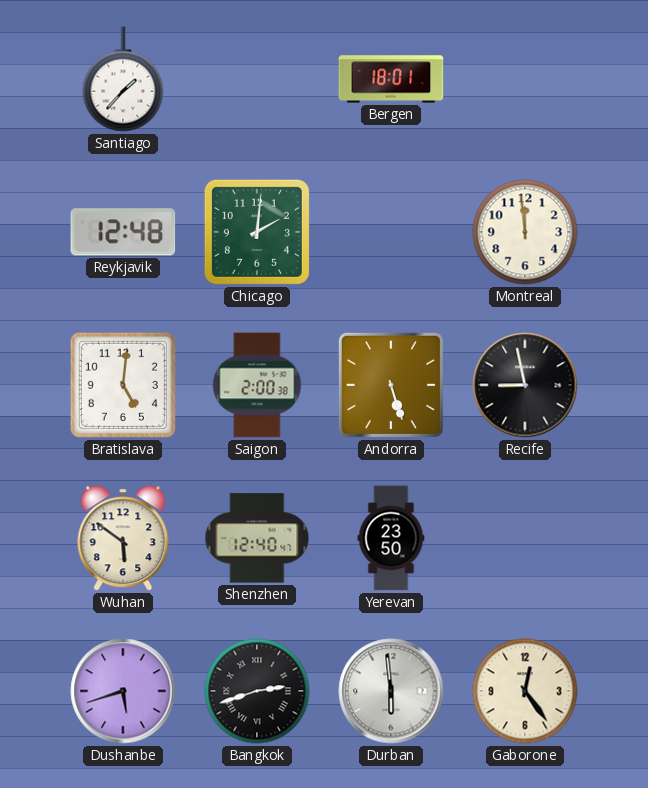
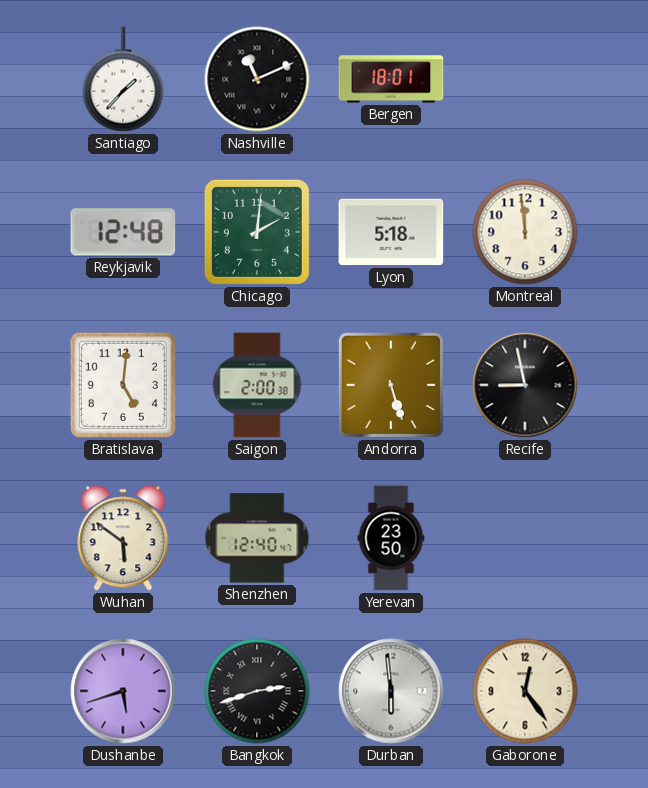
Nashville: none -> 11:11 (257, 79)
Lyon: none -> 5:18 (391, 232)
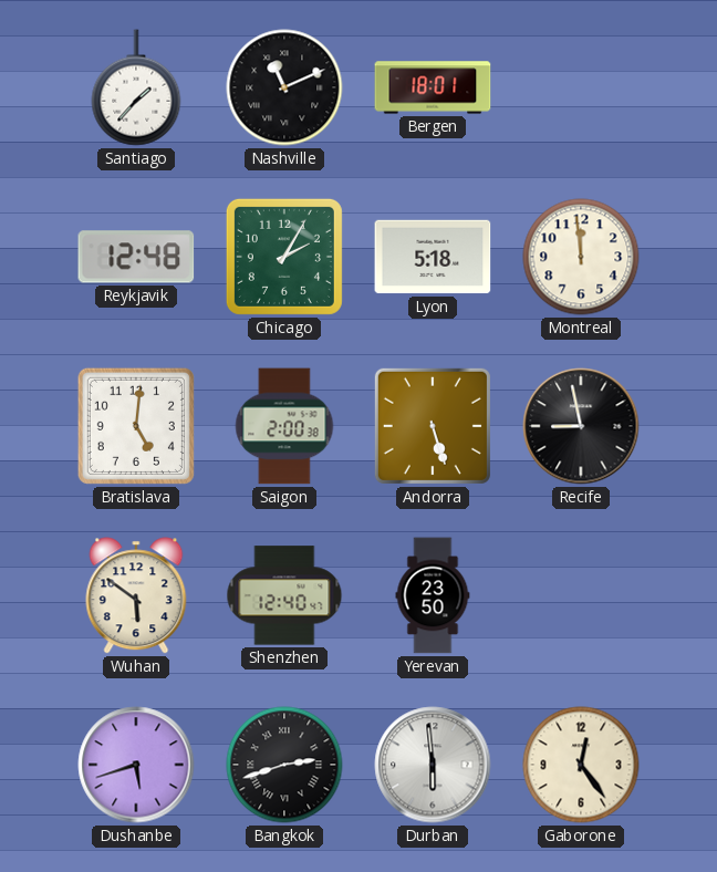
Chicago: 2:01 -> 2:05 (284, 257)
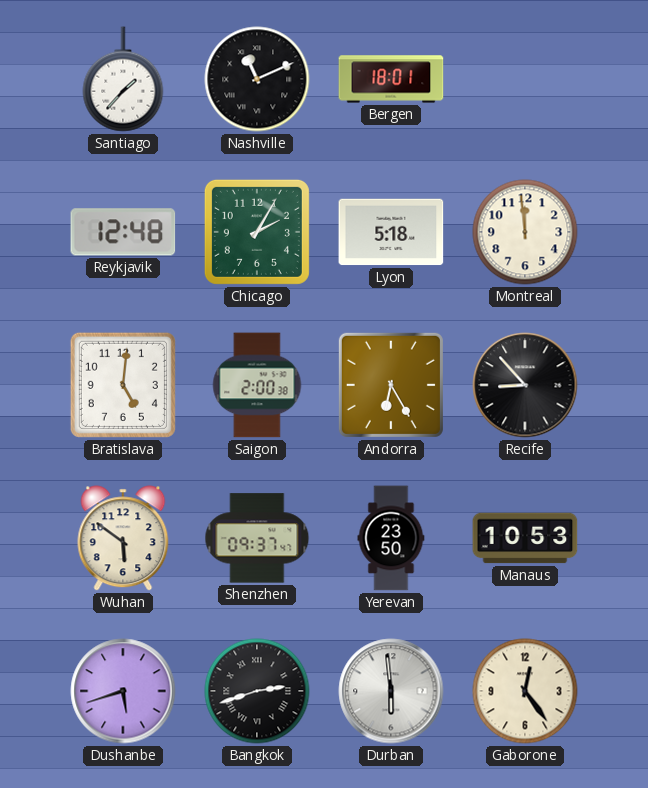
Andorra: 5:27 -> 6:25 (391, 385)
Recife: 8:58 -> 8:53 (525, 385)
Shenzhen: 12:40 -> 09:37 (257, 538)
Manaus: none -> 10:53 (525, 538)
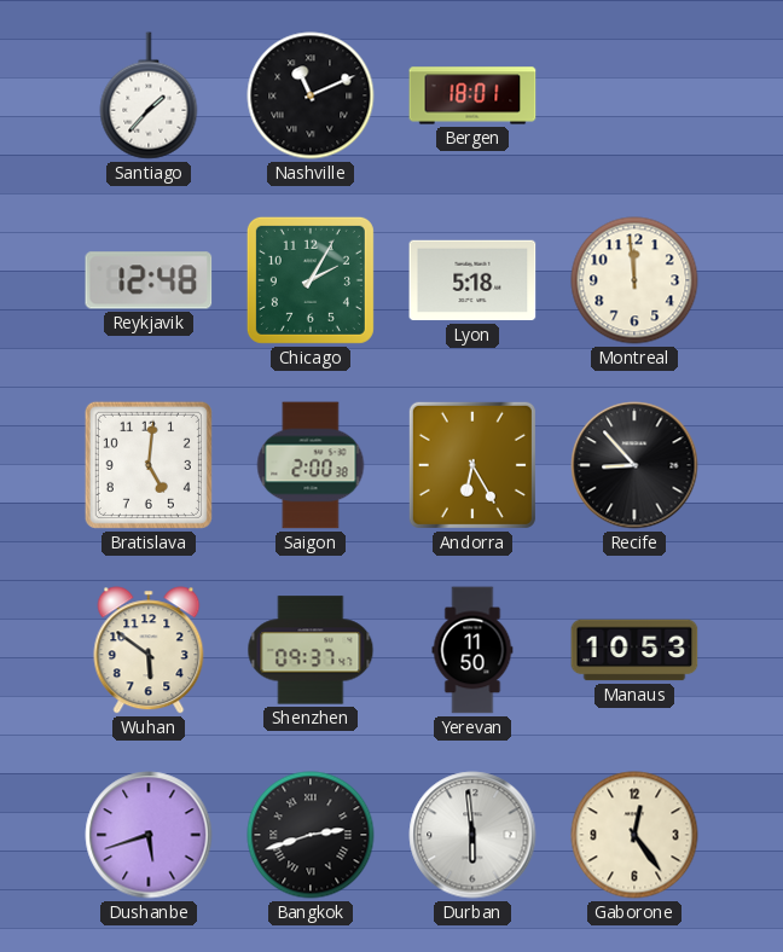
Yerevan: 23:50 -> 11:50 (472, 650)
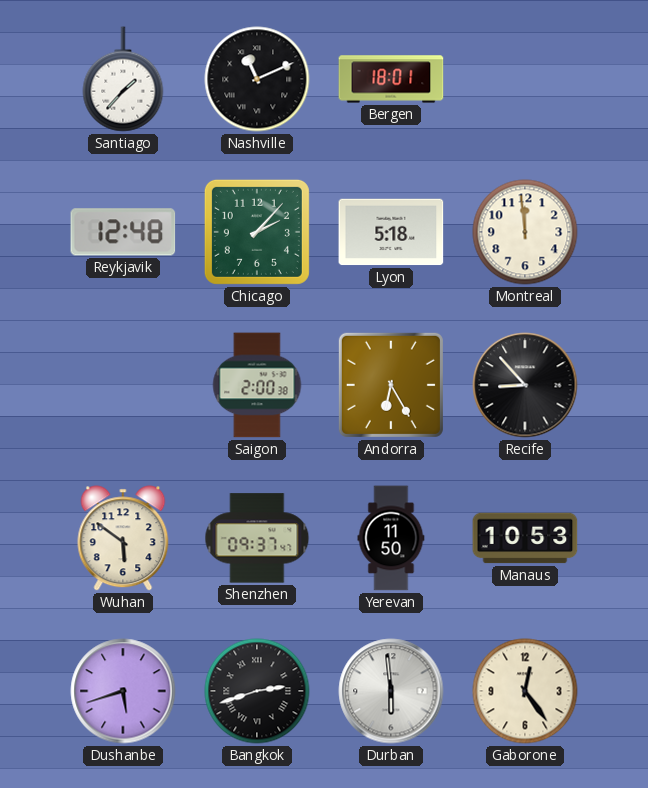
Chicago: 2:05 -> 2:07 (257, 232)
Bratislava: 5:01 -> none (149, 465)
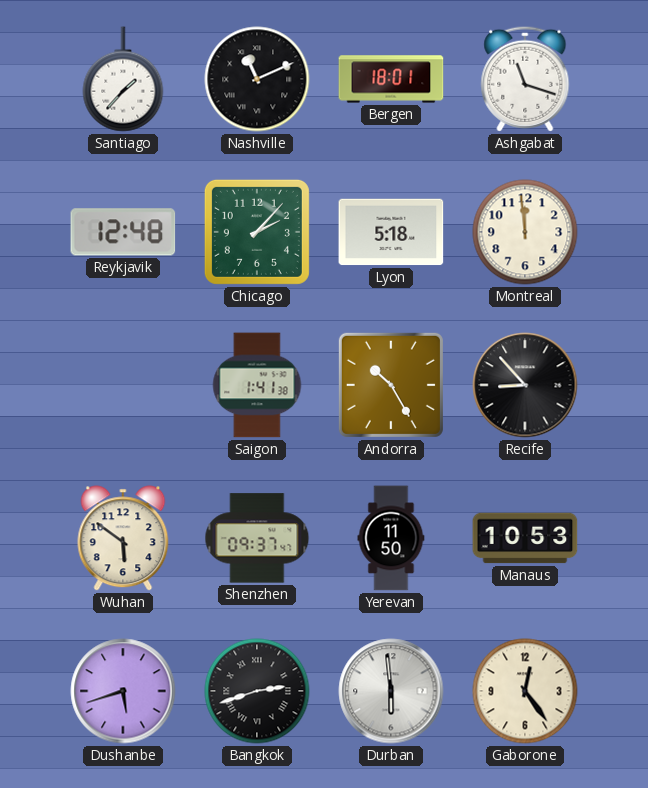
Ashgabat: none -> 11:18 (525, 79)
Saigon: 2:00 -> 1:41 (257, 385)
Andorra: 6:25 -> 10:25 (391, 385)
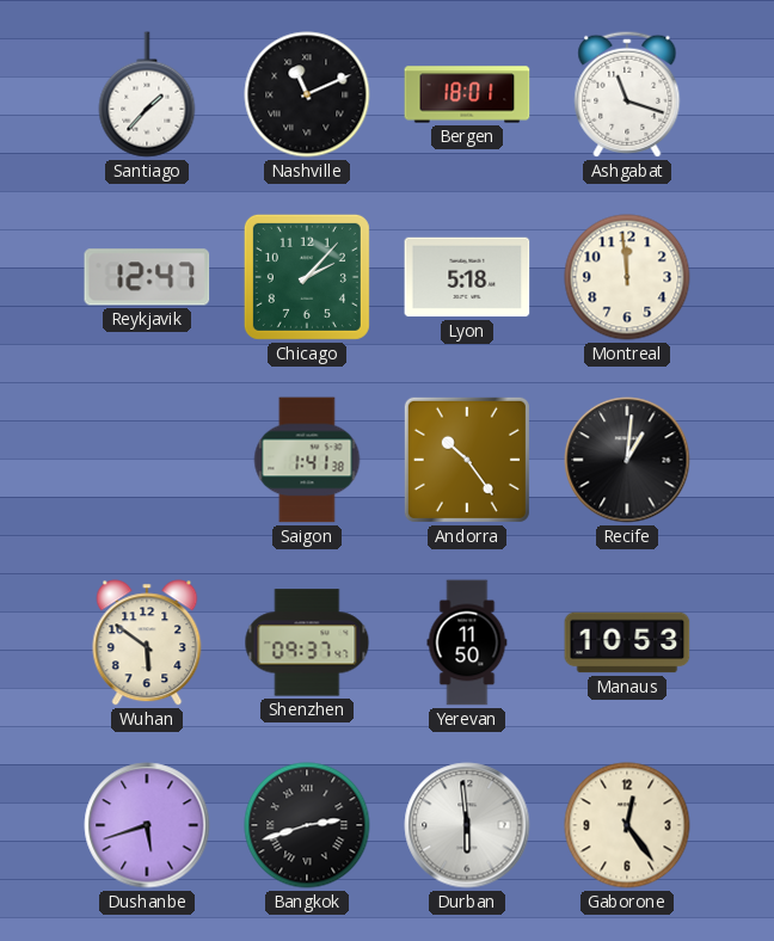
Reykjavik: 12:48 -> 12:47 (147, 277)
Andorra: 10:25 -> 10:24 (467, 460)
Recife: 8:53 -> 1:01 (627, 460)
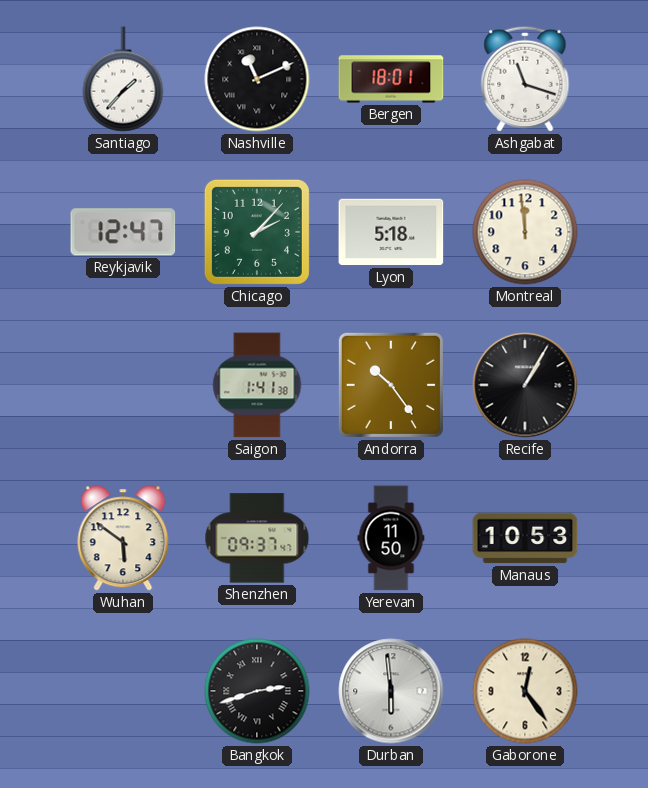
Recife: 1:01 -> 1:05 (525, 385)
Dushanbe: 5:42 -> none (147, 825)
